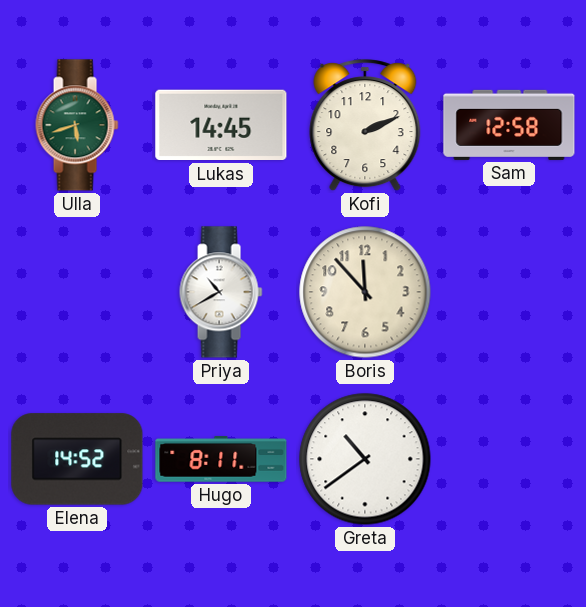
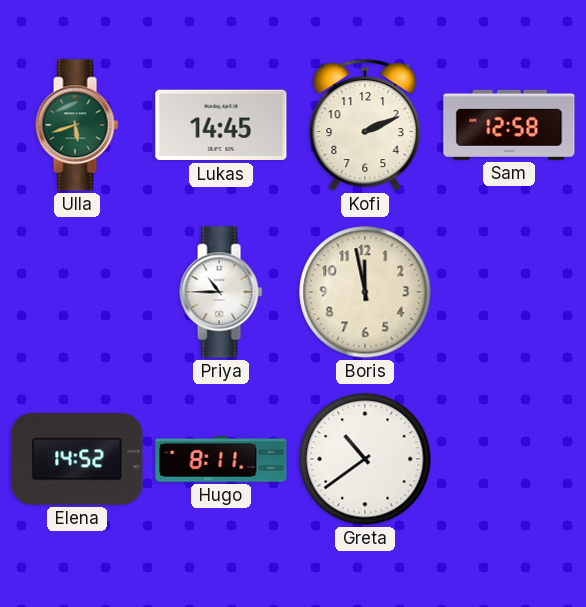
Priya: 10:40 -> 10:45 (221, 292)
Boris: 11:53 -> 11:58 (365, 292)
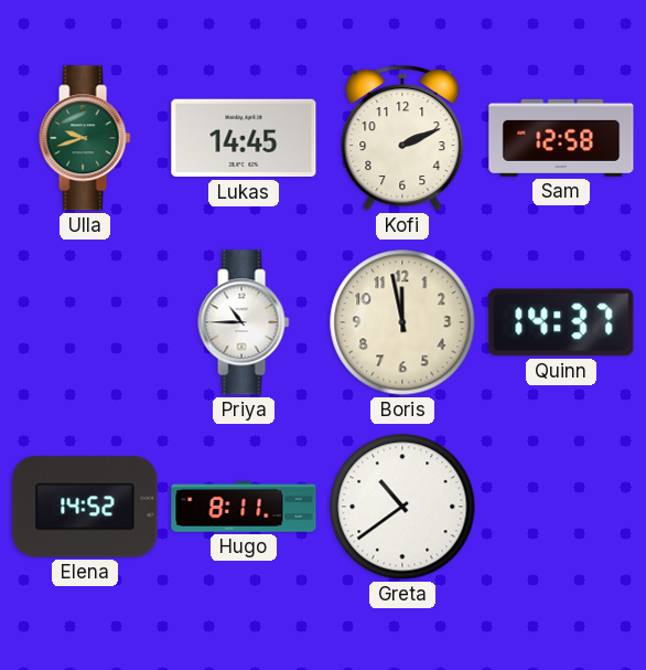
Ulla: 5:42 -> 9:42 (85, 138)
Quinn: none -> 14:37 (561, 322)
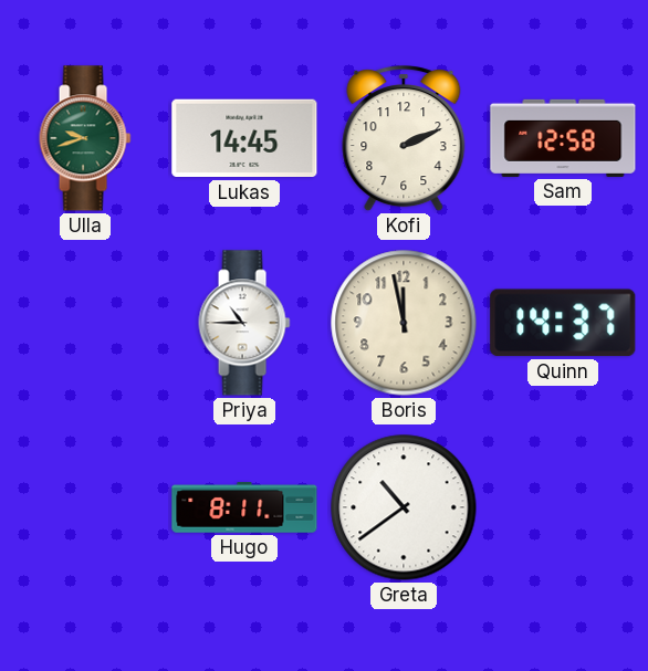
Elena: 14:52 -> none (85, 507)
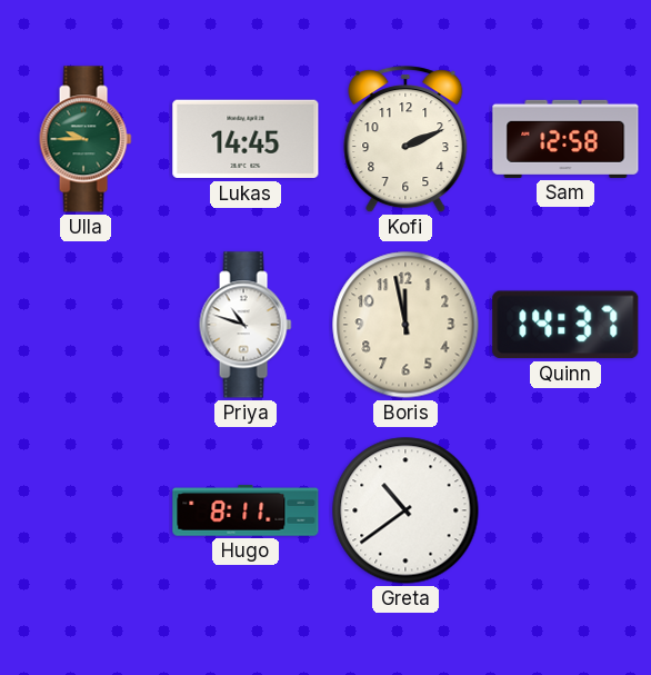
Ulla: 9:42 -> 9:45 (86, 139)
Priya: 10:45 -> 10:48 (246, 325)
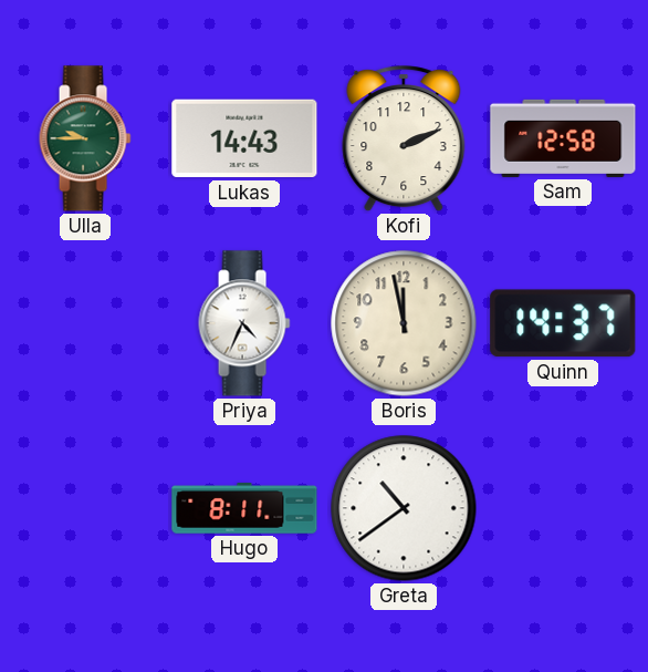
Lukas: 14:45 -> 14:43 (244, 138)
Priya: 10:48 -> 4:34 (244, 323)
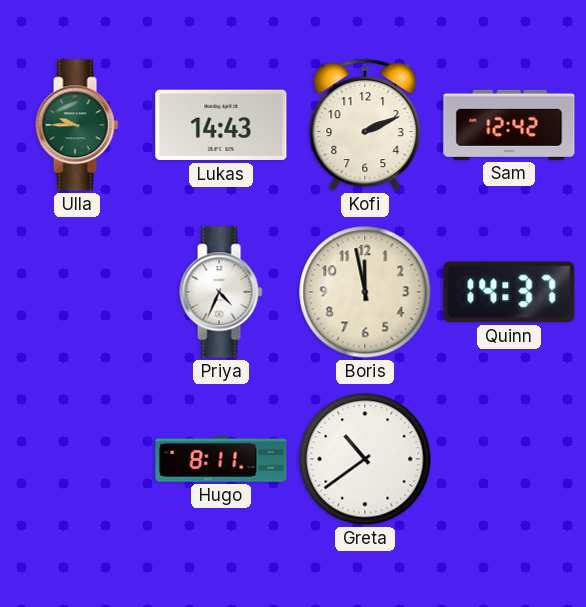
Sam: 12:58 -> 12:42 (509, 125)
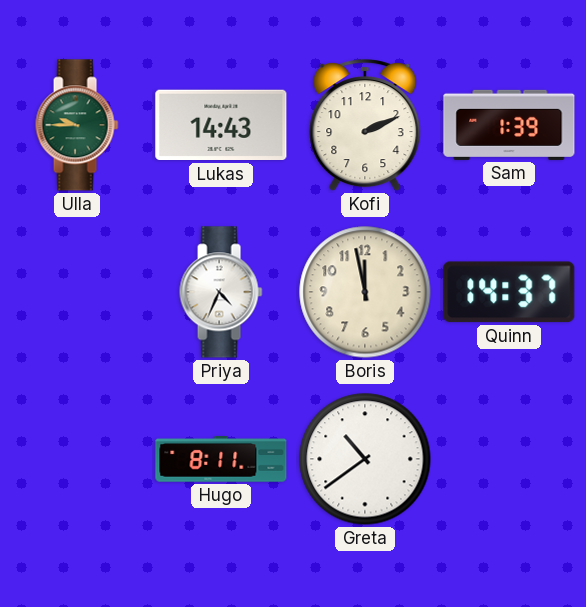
Sam: 12:42 -> 1:39 (509, 125)
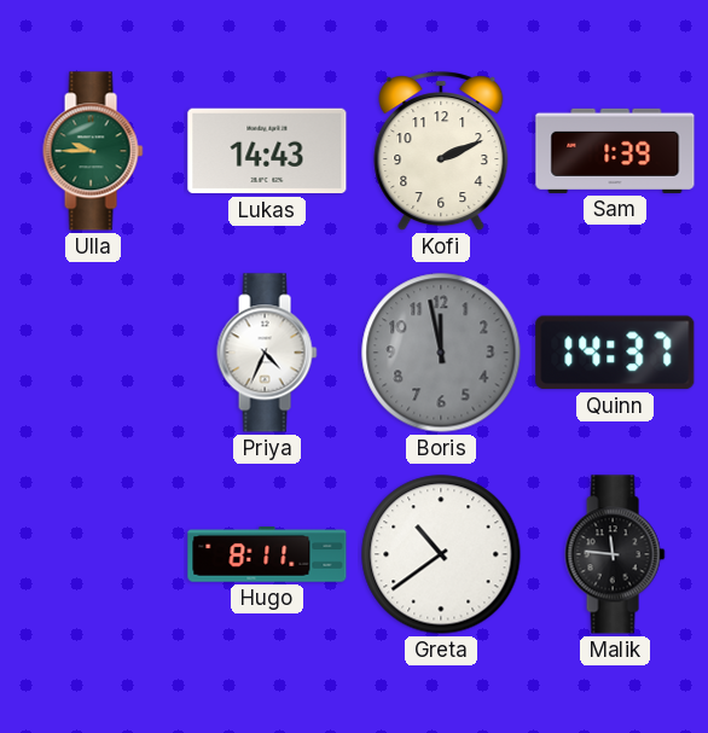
Boris dial: cream -> grey (441, 353)
Malik: none -> 11:46 (615, 554)
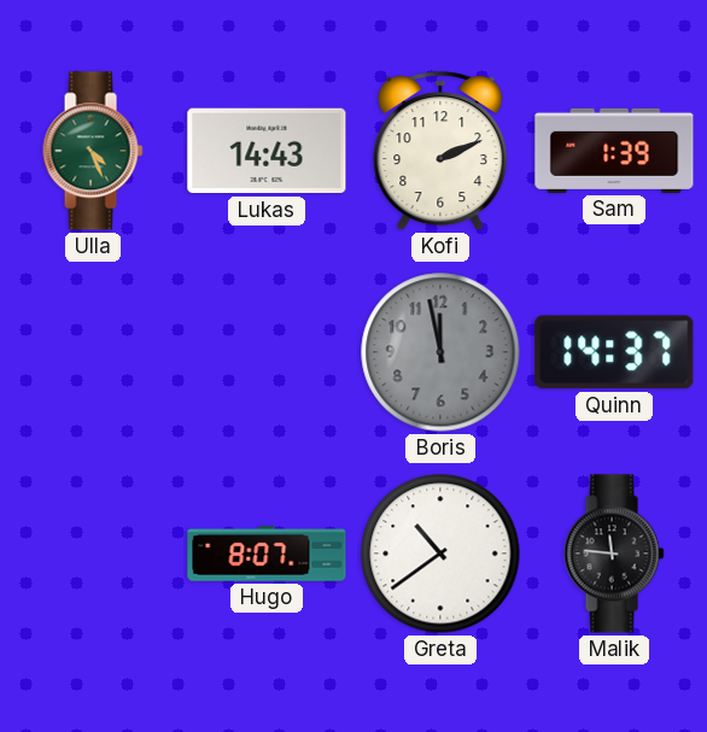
Ulla: 9:45 -> 4:26 (93, 151)
Priya: 4:34 -> none (267, 353)
Hugo: 8:11 -> 8:07 (267, 554)
